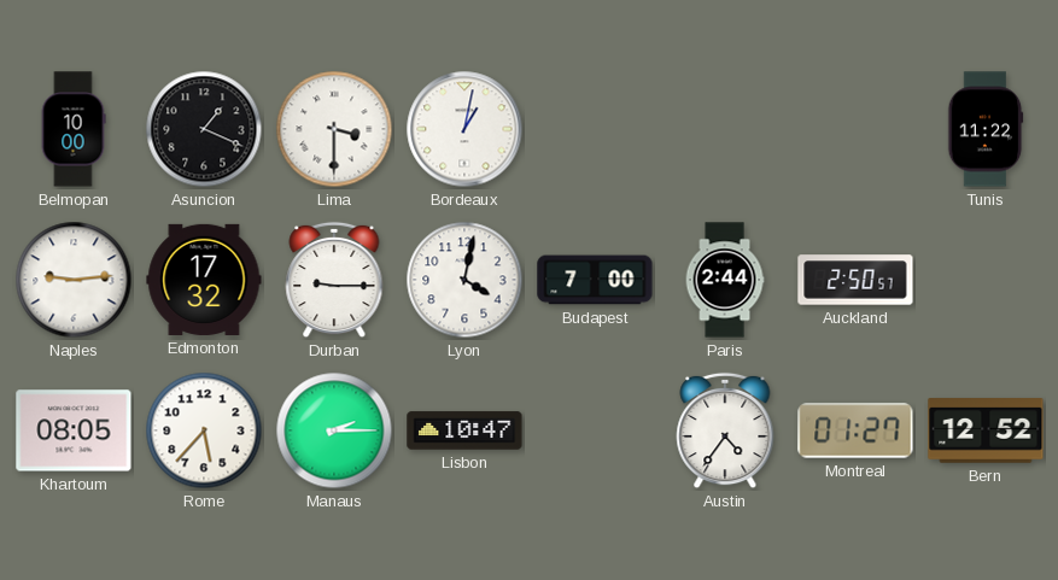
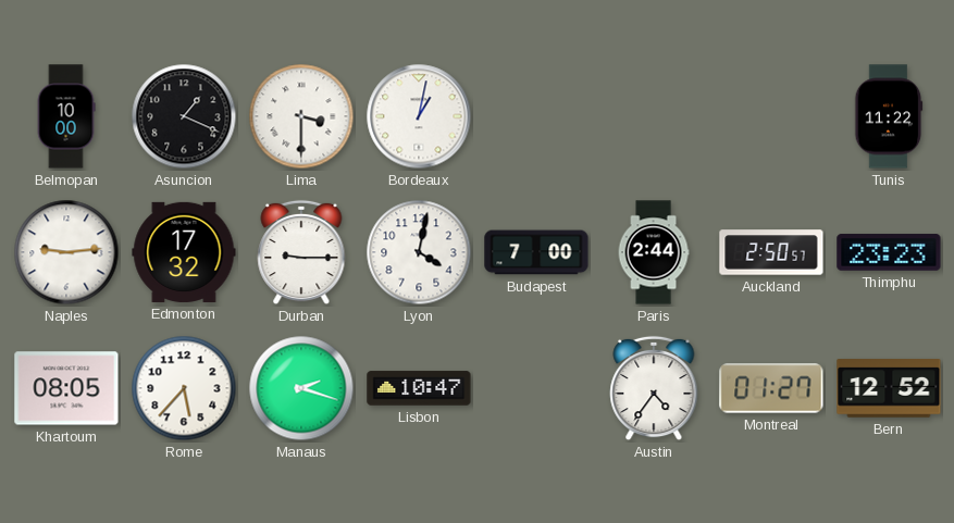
Thimphu: none -> 23:23 (889, 252)
Manaus: 2:15 -> 2:18 (301, 388)
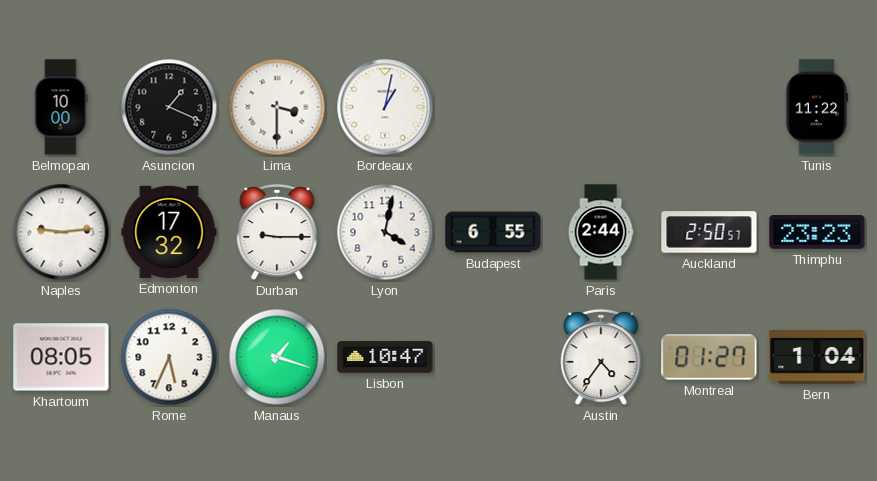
Budapest: 7:00 -> 6:55 (493, 232)
Rome: 5:37 -> 5:34 (169, 357)
Manaus: 2:18 -> 1:18 (277, 357)
Bern: 12:52 -> 1:04 (817, 357)
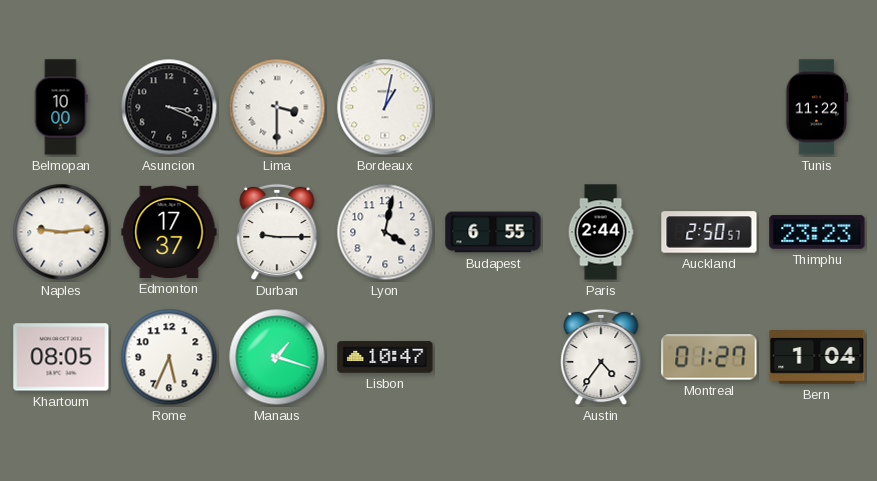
Asuncion: 1:19 -> 3:19 (169, 107)
Edmonton: 17:32 -> 17:37 (169, 232)
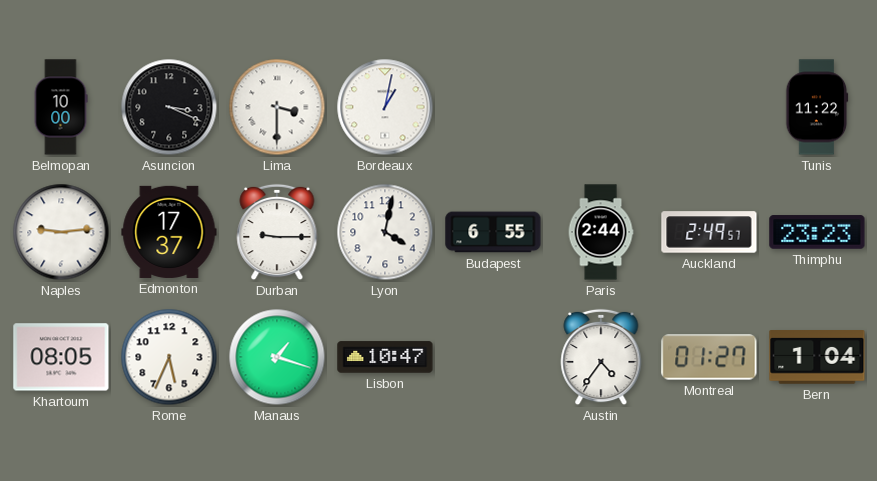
Auckland: 2:50 -> 2:49 (709, 232)
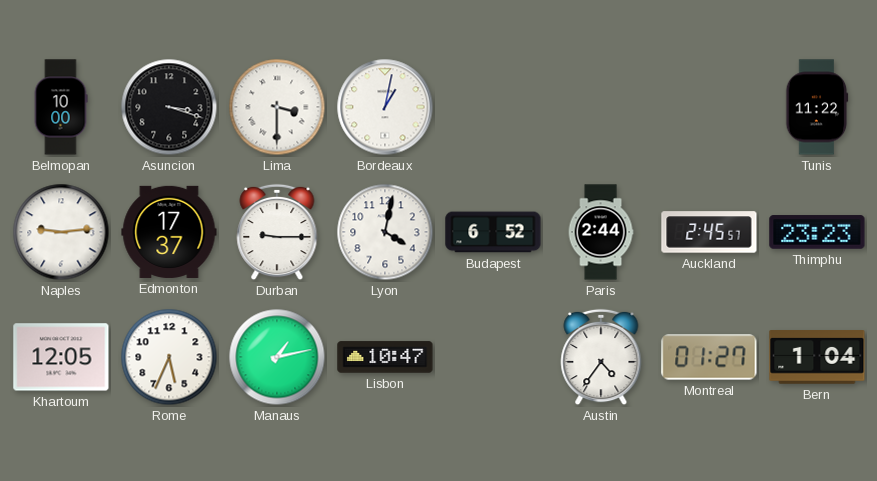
Asuncion: 3:19 -> 3:18 (169, 107)
Budapest: 6:55 -> 6:52 (493, 232)
Auckland: 2:49 -> 2:45 (709, 232)
Khartoum: 08:05 -> 12:05 (61, 357)
Manaus: 1:18 -> 1:13 (277, 357)
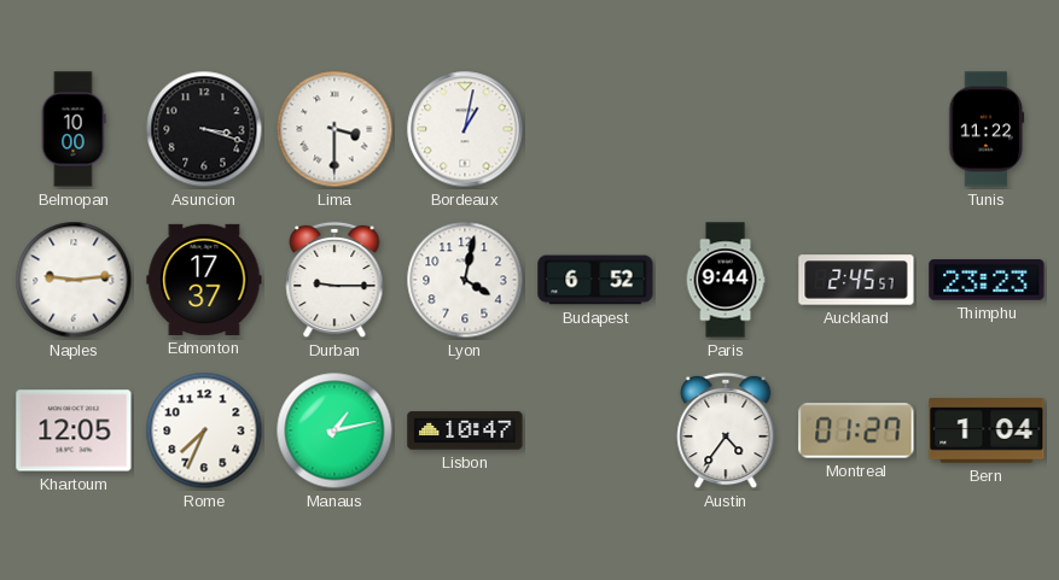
Paris: 2:44 -> 9:44 (726, 280)
Rome: 5:34 -> 7:34 (204, 430)
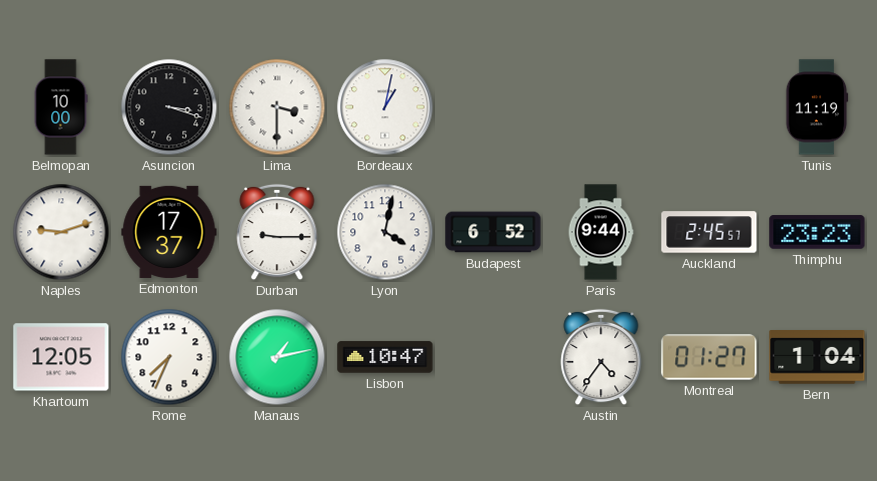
Tunis: 11:22 -> 11:19 (817, 107)
Naples: 9:14 -> 9:12 (61, 232)
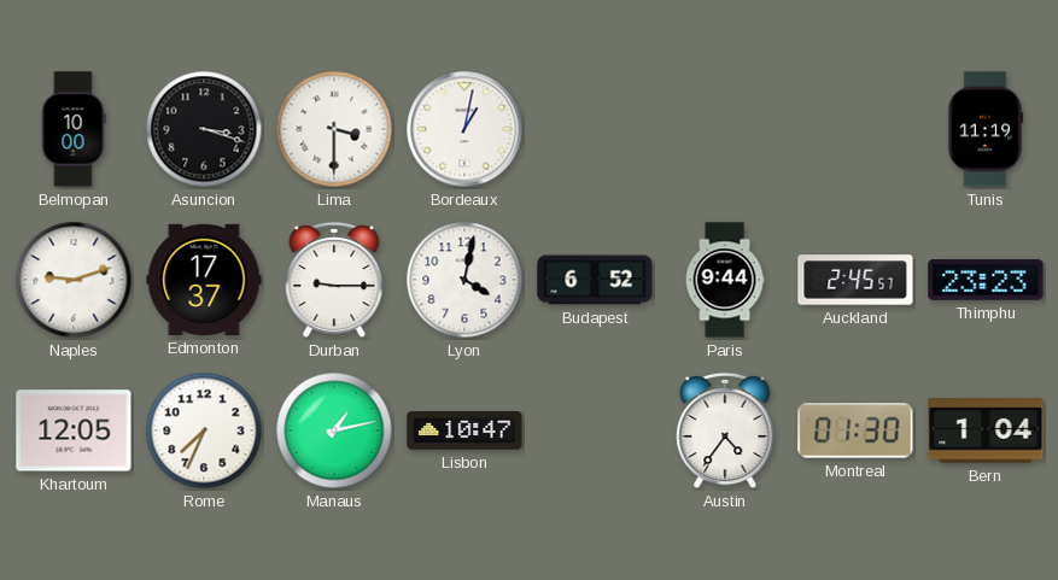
Montreal: 01:27 -> 01:30 (855, 430)
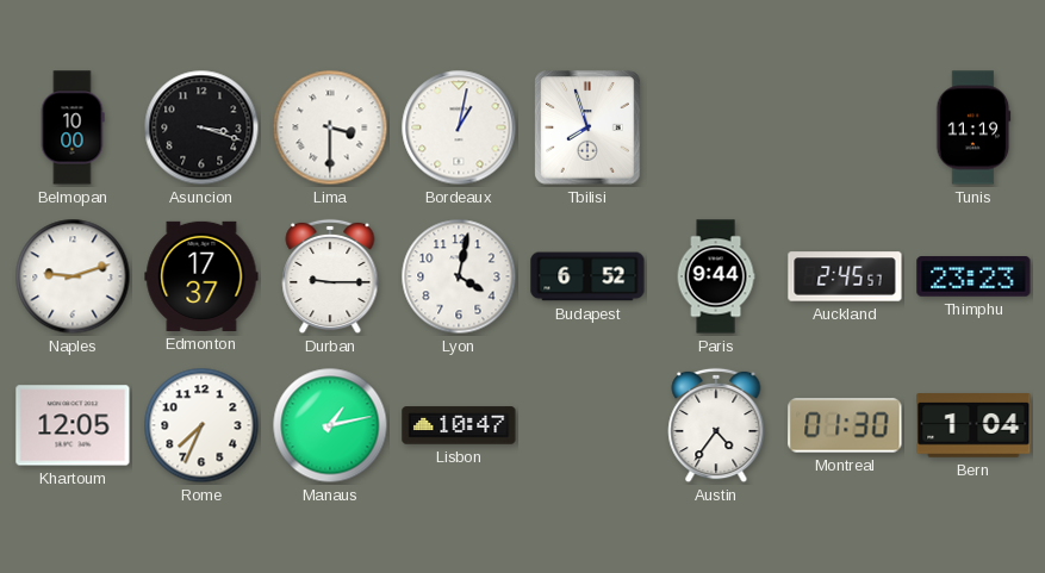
Tbilisi: none -> 7:57 (587, 127)
